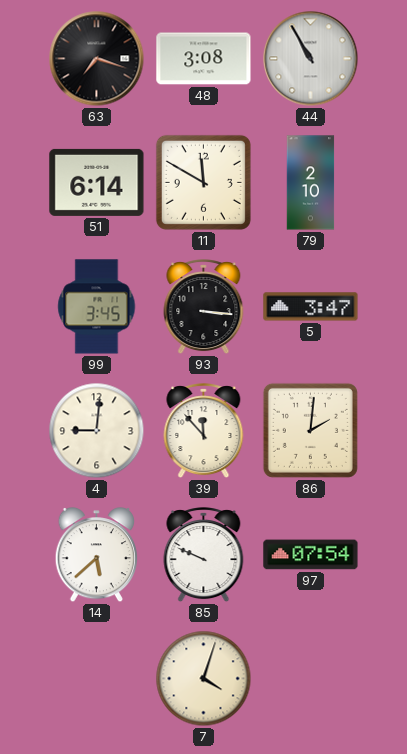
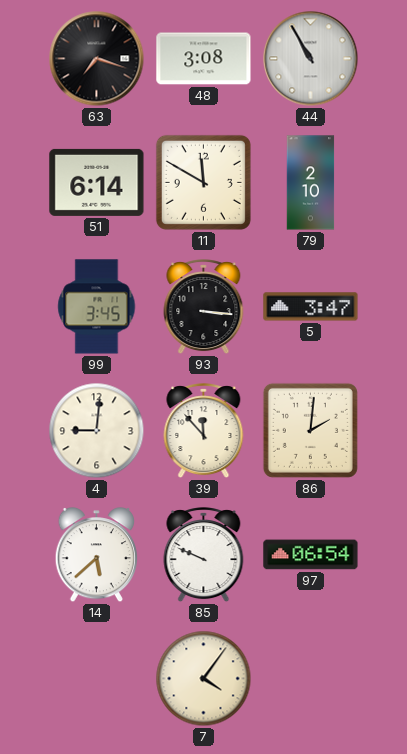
97: 07:54 -> 06:54 (311, 555)
7: 4:03 -> 4:06 (204, 679)
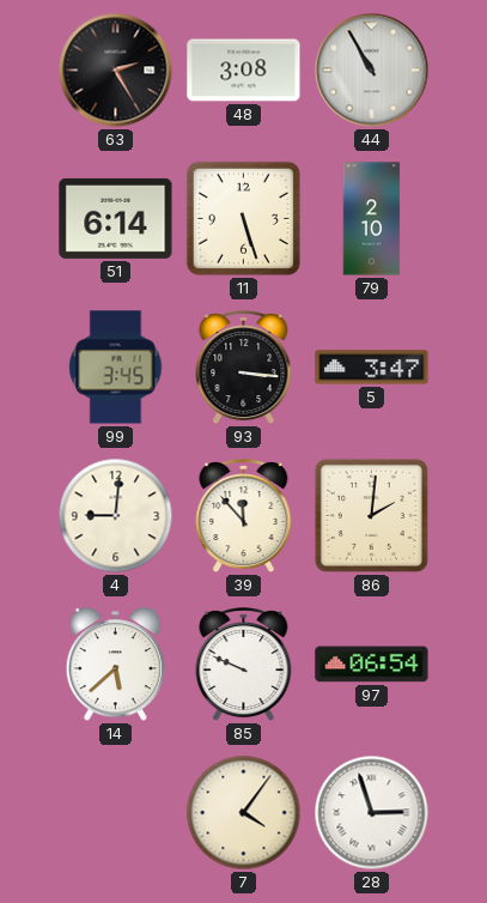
63: 7:18 -> 2:25 (116, 71)
11: 11:50 -> 5:27 (243, 218)
28: none -> 2:57 (372, 813)
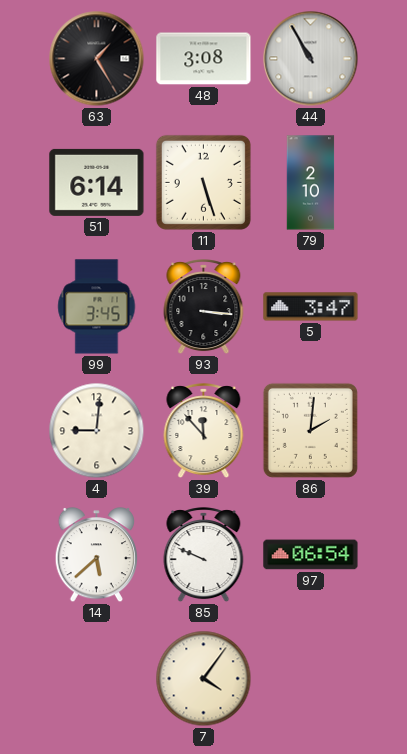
63: 2:25 -> 1:25 (97, 59)
28: 2:57 -> none (372, 813)
